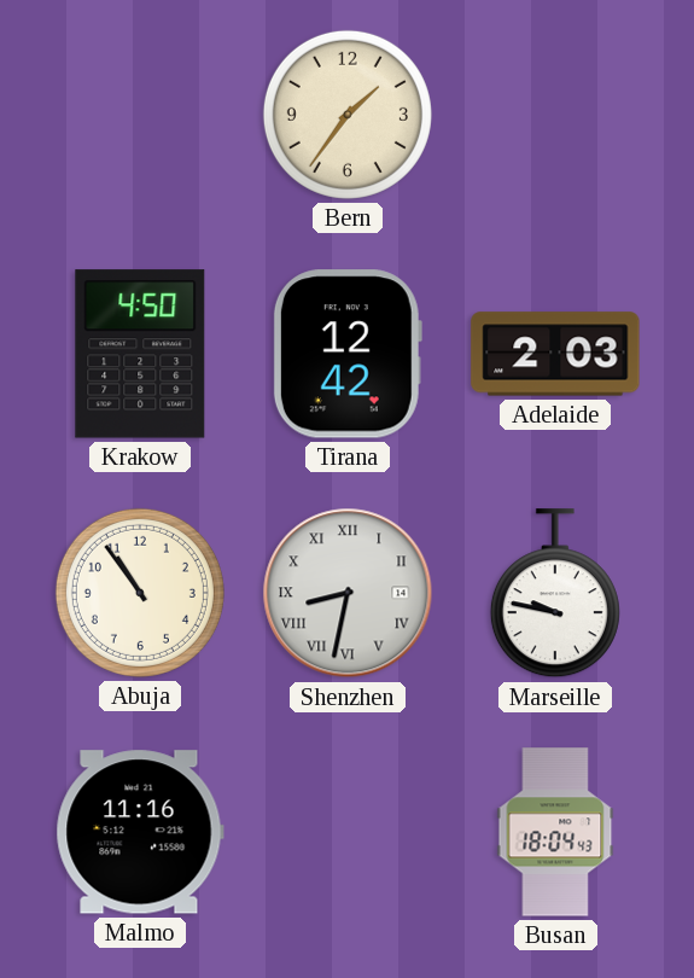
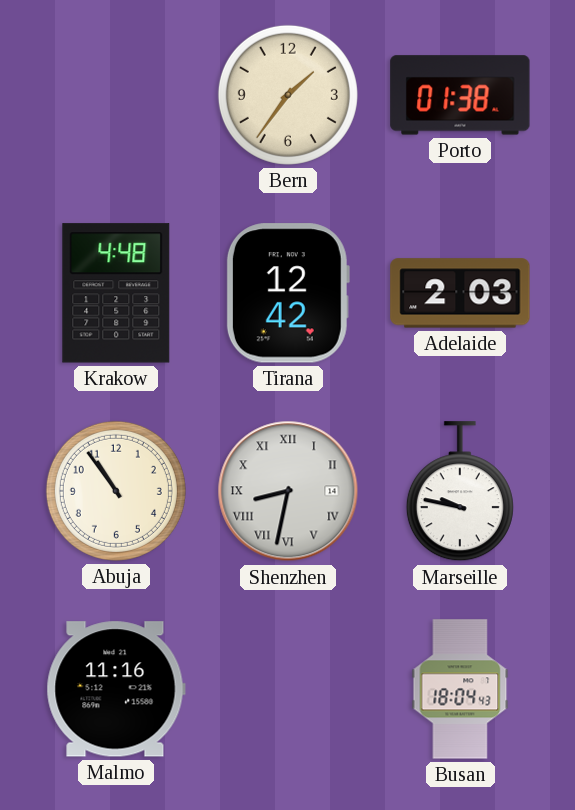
Porto: none -> 01:38 (460, 95)
Krakow: 4:50 -> 4:48 (116, 293)
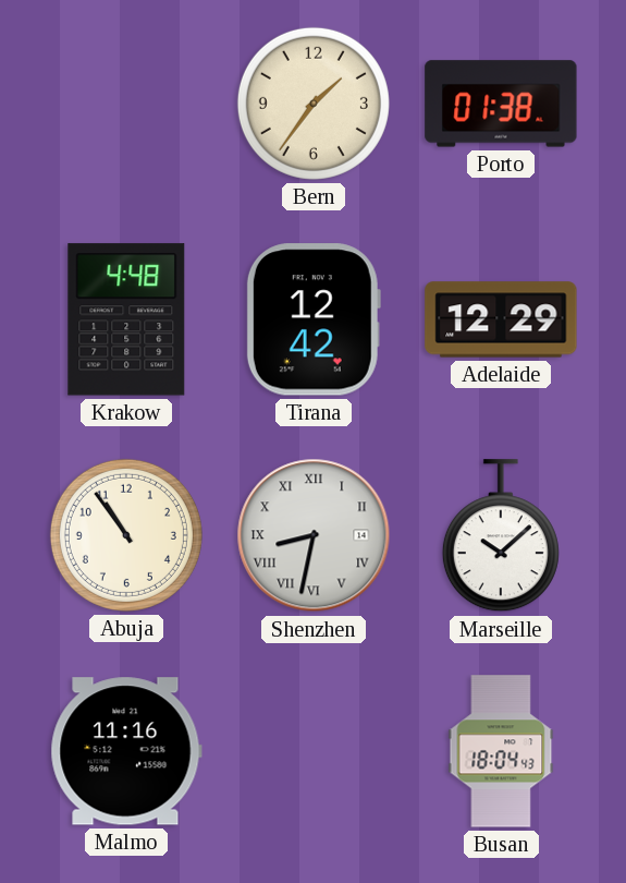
Adelaide: 2:03 -> 12:29 (501, 319)
Marseille: 9:47 -> 10:08 (501, 536)
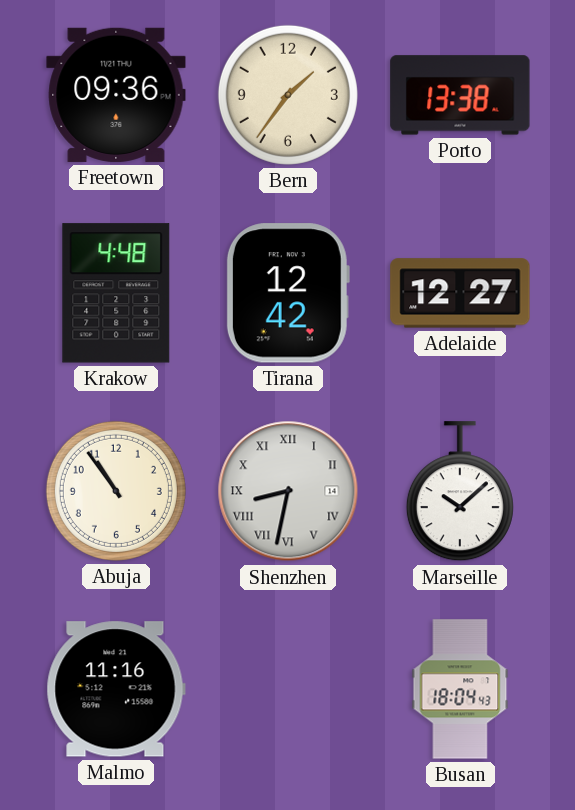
Freetown: none -> 09:36 (116, 95)
Porto: 01:38 -> 13:38 (460, 95)
Adelaide: 12:29 -> 12:27 (460, 293)
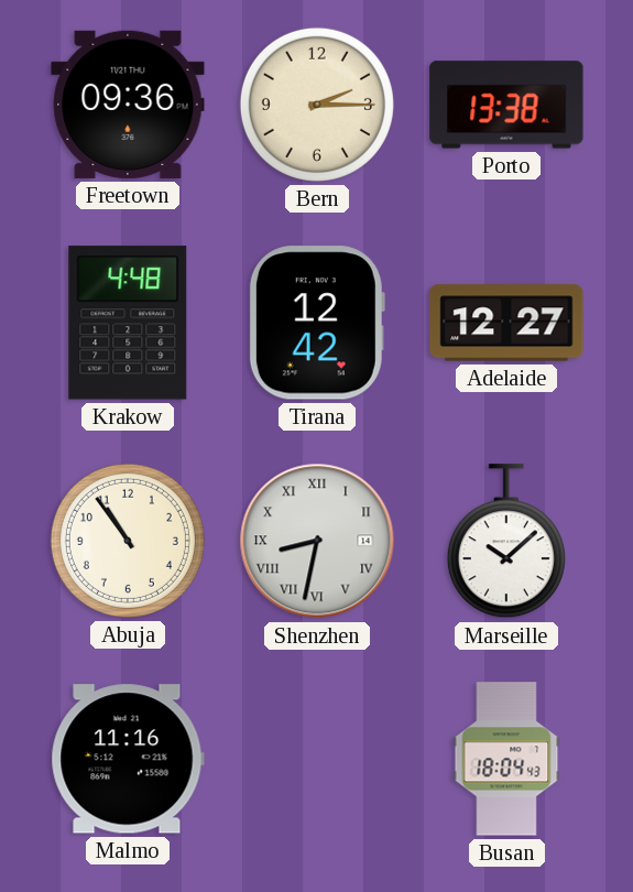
Bern: 1:36 -> 2:15 (317, 105)
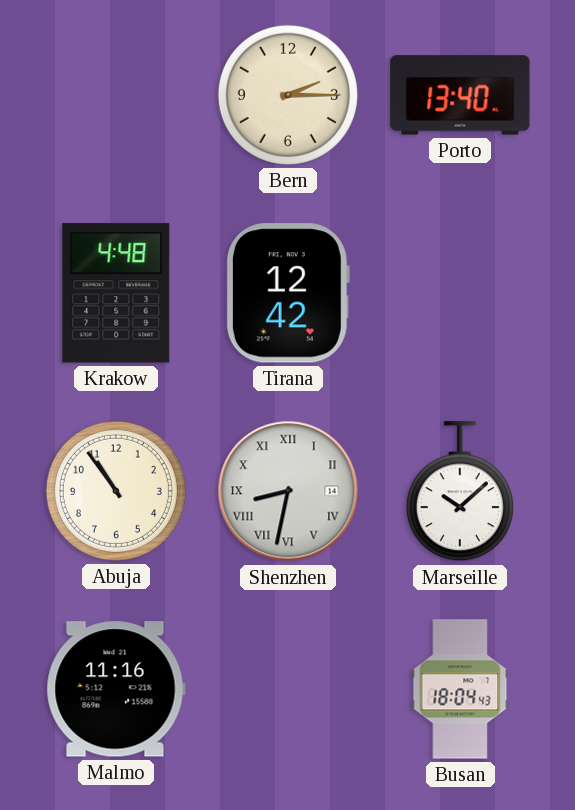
Freetown: 09:36 -> none (128, 105)
Porto: 13:38 -> 13:40 (460, 95)
Adelaide: 12:27 -> none (506, 323)
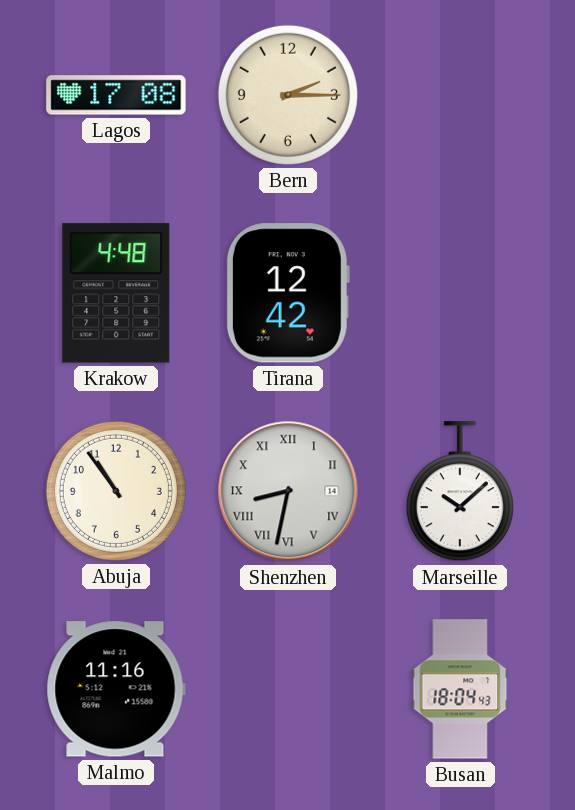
Lagos: none -> 17:08 (116, 95)
Porto: 13:40 -> none (460, 95)
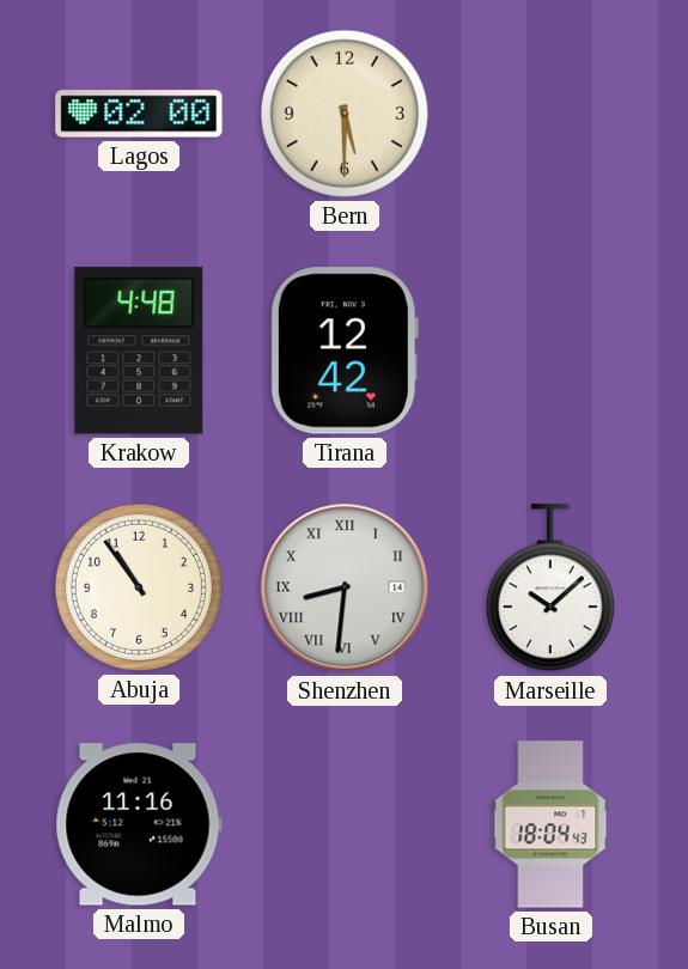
Lagos: 17:08 -> 02:00 (139, 114)
Bern: 2:15 -> 5:30 (345, 114)
Shenzhen: 8:32 -> 8:31 (345, 587)
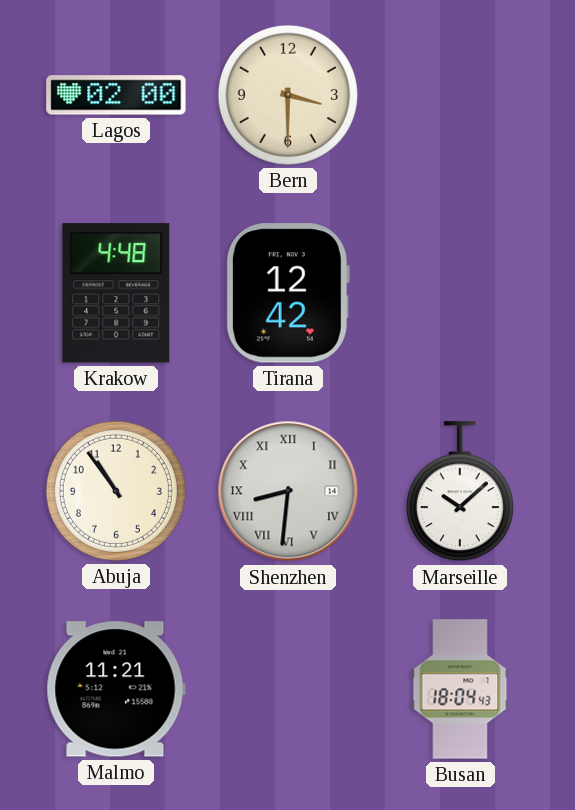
Bern: 5:30 -> 3:30 (288, 95)
Malmo: 11:16 -> 11:21 (116, 689)
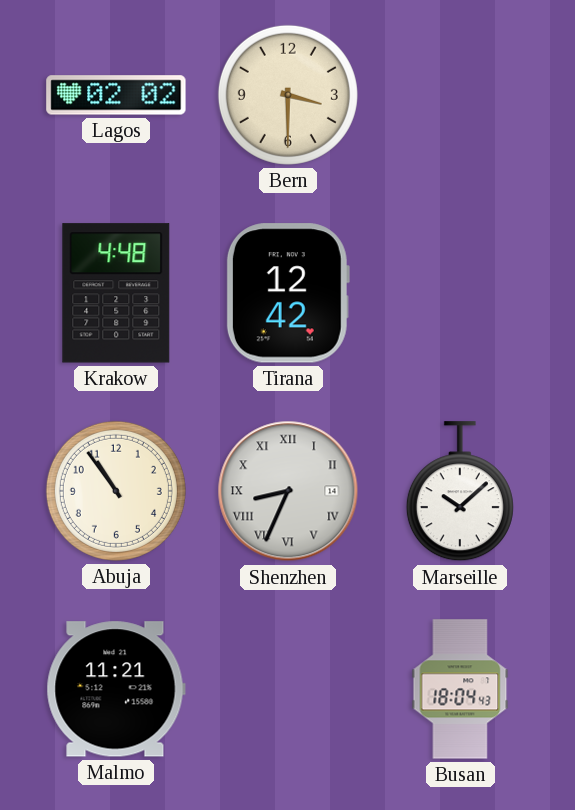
Lagos: 02:00 -> 02:02 (116, 95)
Shenzhen: 8:31 -> 8:34 (288, 491)
